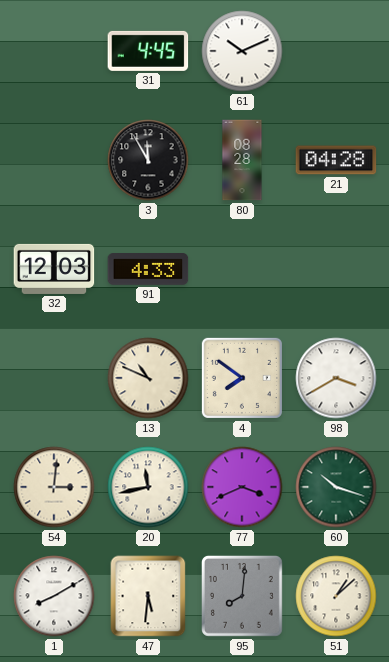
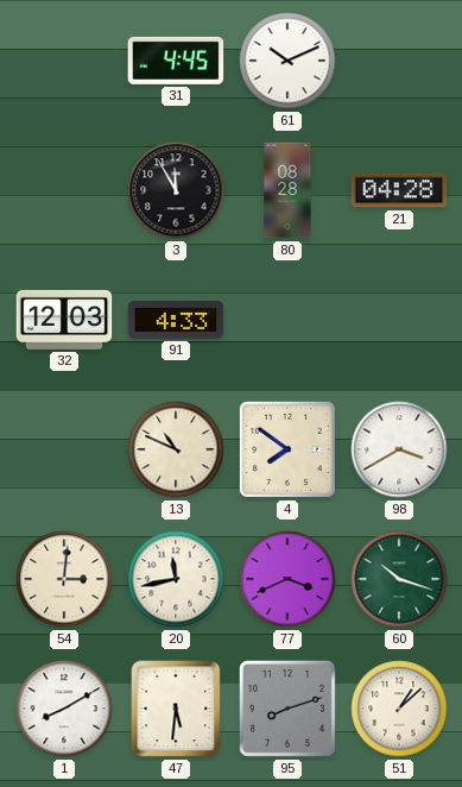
95: 8:01 -> 8:12 (287, 709)
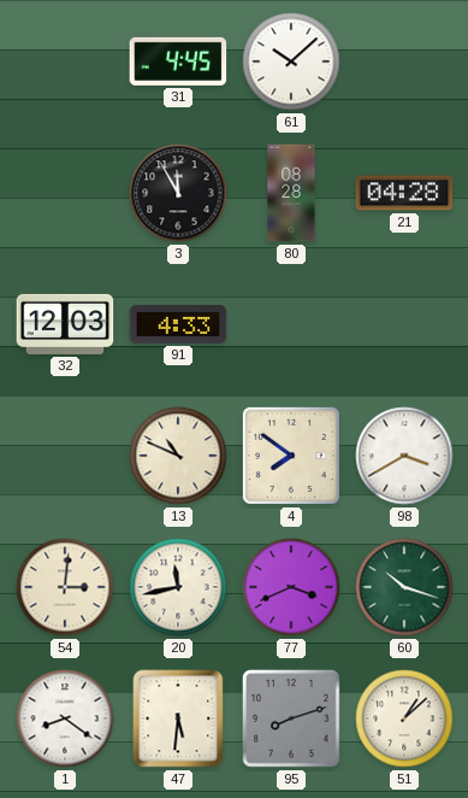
61: 10:11 -> 10:08 (291, 61)
1: 8:10 -> 8:21 (65, 718)
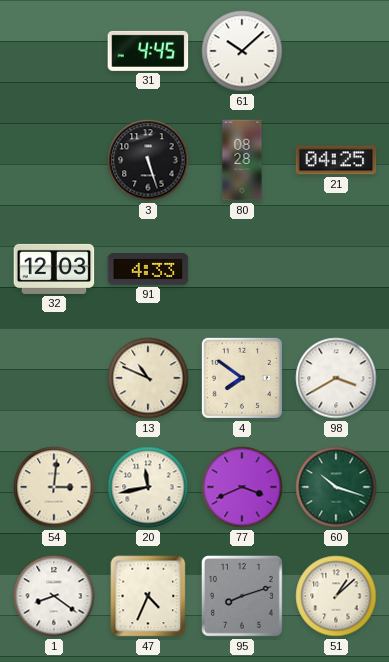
3: 11:55 -> 5:27 (148, 160)
21: 04:28 -> 04:25 (336, 160)
47: 5:31 -> 4:34 (148, 596)
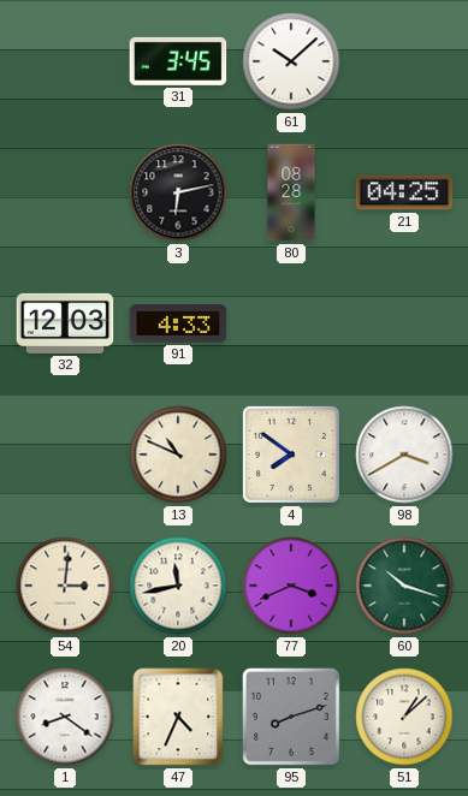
31: 4:45 -> 3:45 (178, 61)
3: 5:27 -> 6:13 (178, 192)
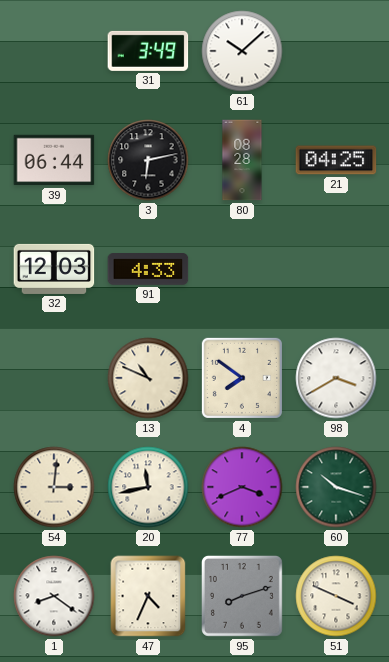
31: 3:45 -> 3:49 (148, 51)
39: none -> 06:44 (54, 160)
51: 1:08 -> 3:49 (336, 596)
